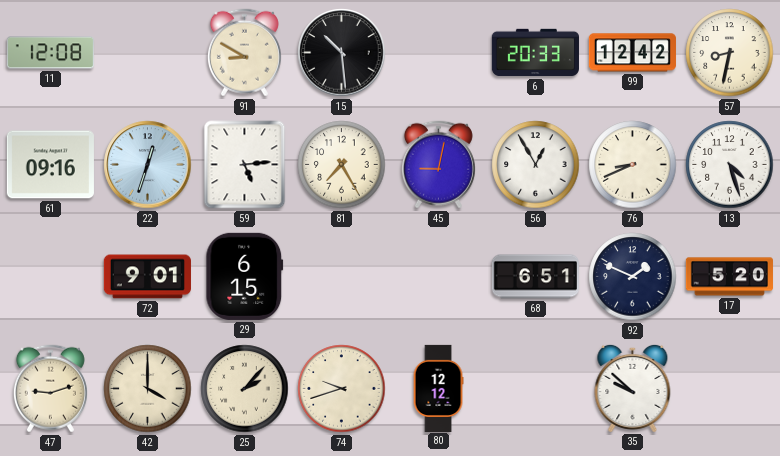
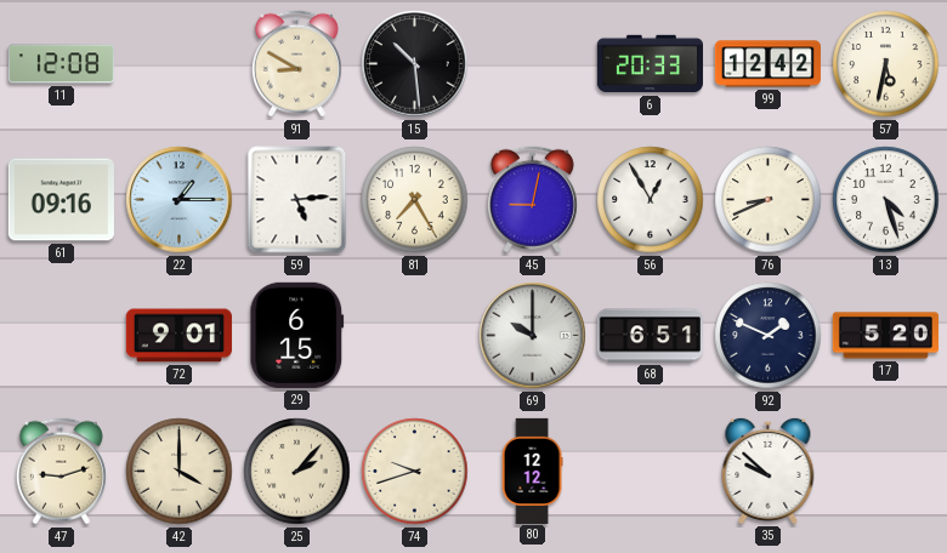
57: 8:32 -> 5:32 (886, 64)
22: 12:33 -> 1:15 (180, 200)
69: none -> 10:00 (533, 336)
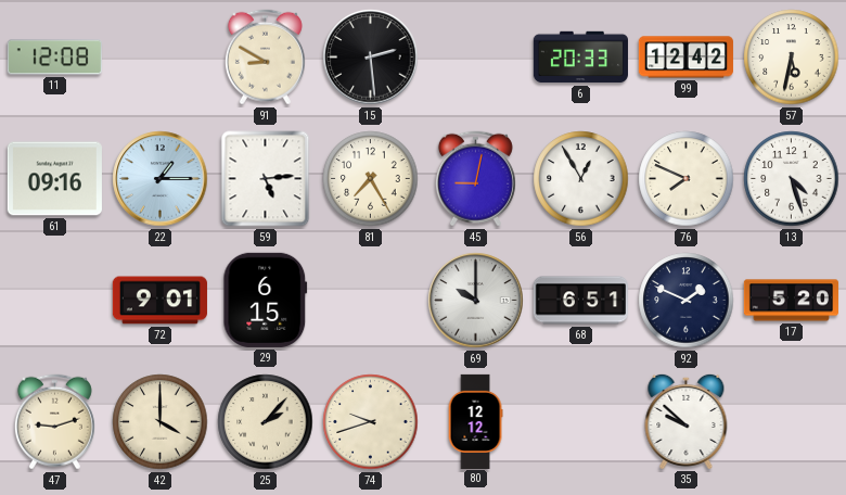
15: 10:29 -> 2:29 (371, 58)
76: 8:41 -> 7:49 (687, 179)
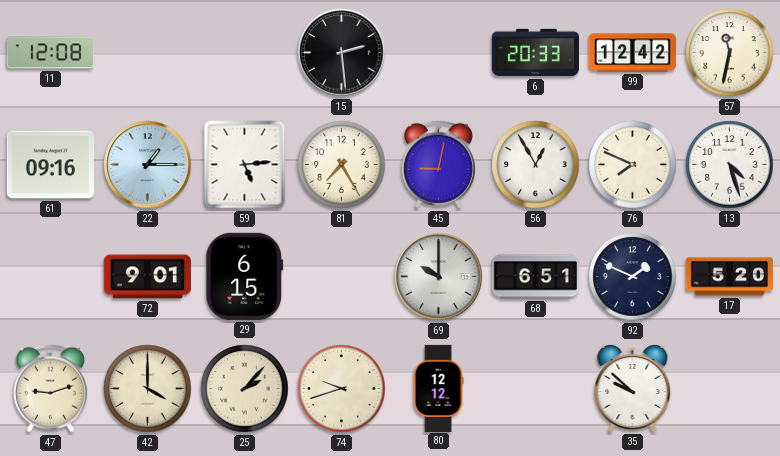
91: 8:50 -> none (265, 58)
57: 5:32 -> 11:32 (730, 53)
